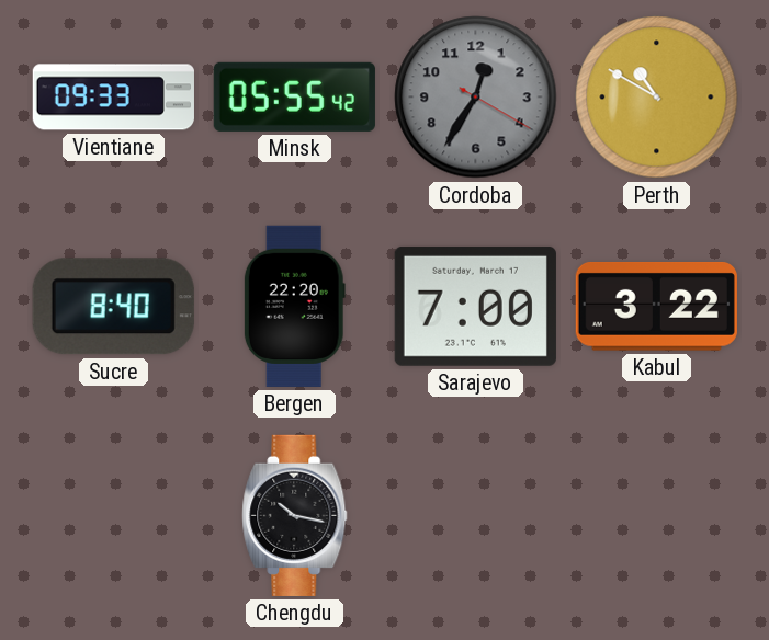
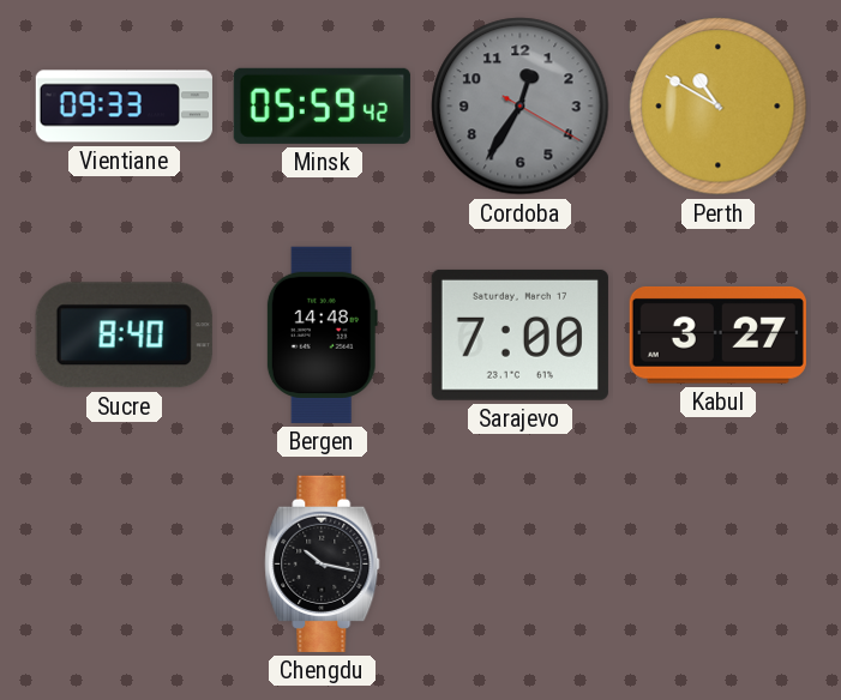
Minsk: 05:55 -> 05:59 (322, 105)
Bergen: 22:20 -> 14:48 (322, 334)
Kabul: 3:22 -> 3:27 (717, 334)
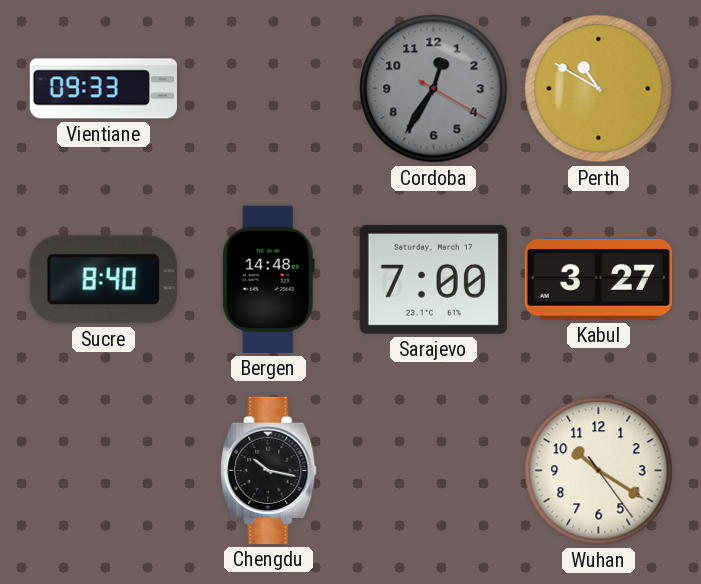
Minsk: 05:59 -> none (322, 105)
Wuhan: none -> 10:20 (599, 471)
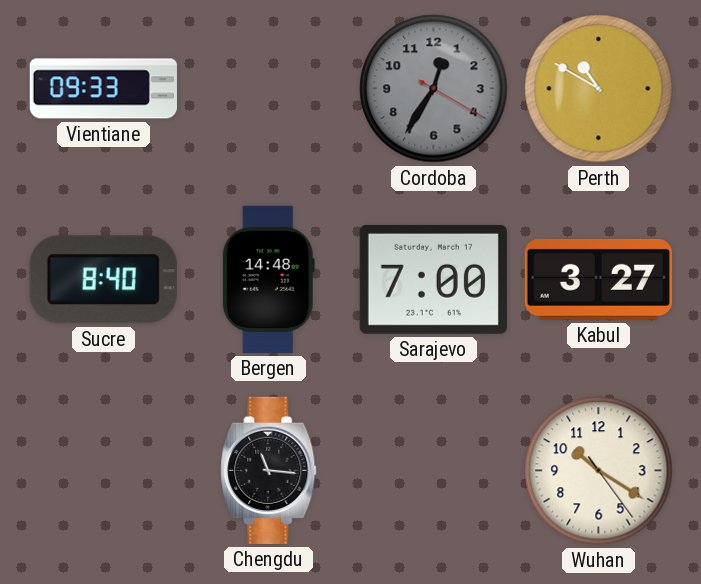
Chengdu: 10:17 -> 11:16 (269, 470)
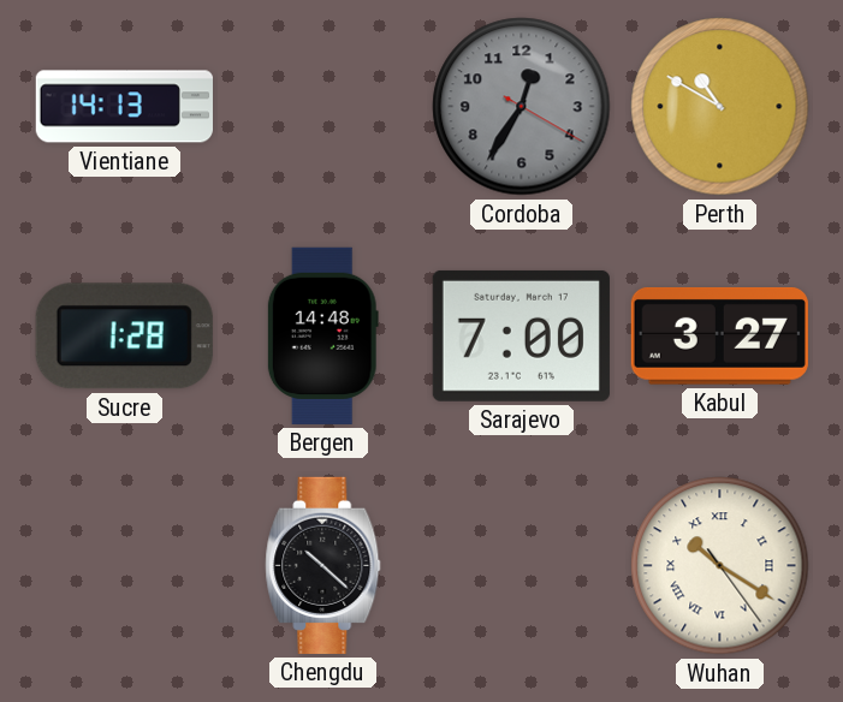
Vientiane: 09:33 -> 14:13 (124, 107)
Sucre: 8:40 -> 1:28 (124, 337)
Chengdu: 11:16 -> 10:22 (323, 565)
Wuhan numerals: Arabic -> Roman (720, 566)
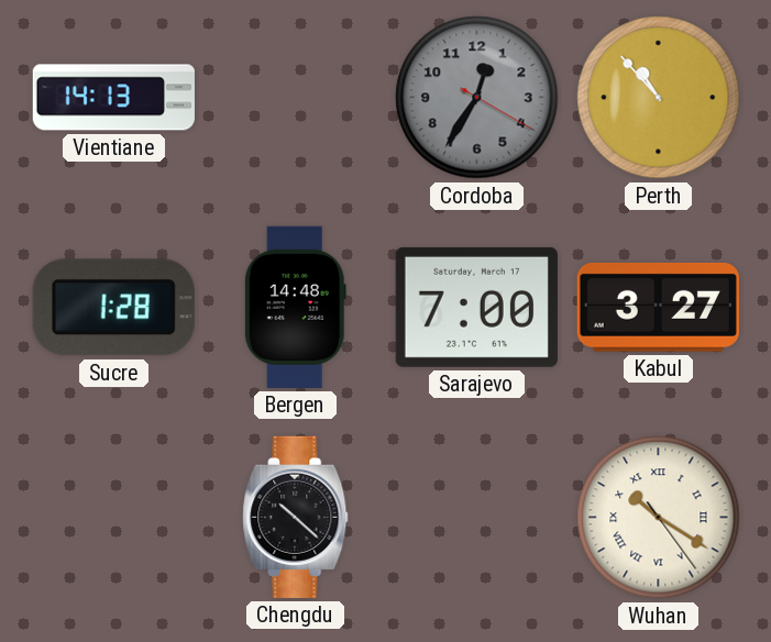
Perth: 10:50 -> 10:53 (659, 98)
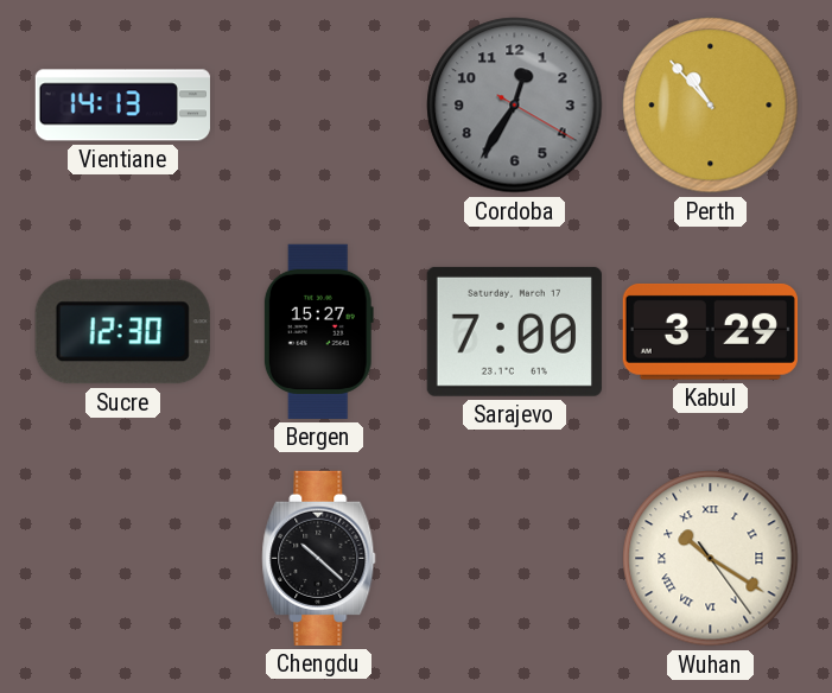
Sucre: 1:28 -> 12:30 (122, 332)
Bergen: 14:48 -> 15:27 (318, 331)
Kabul: 3:27 -> 3:29 (710, 331)
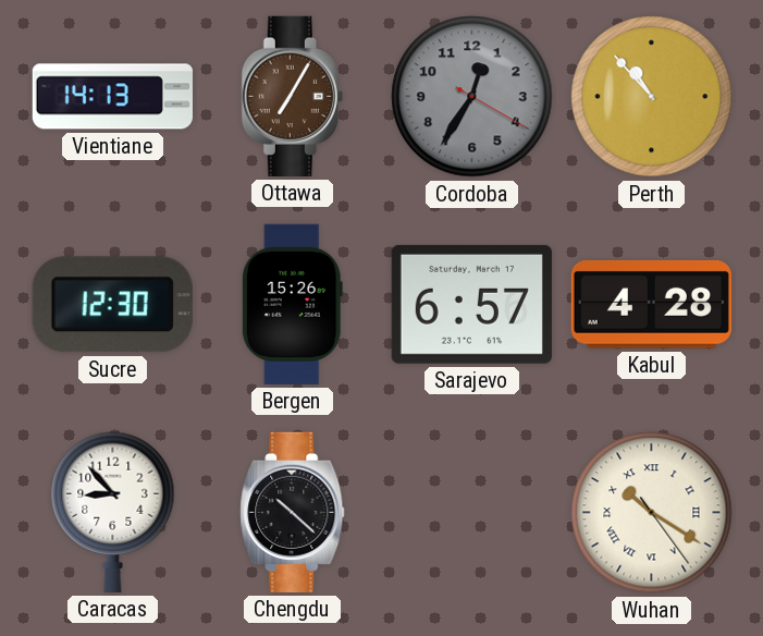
Ottawa: none -> 7:05 (292, 96)
Bergen: 15:27 -> 15:26 (292, 304)
Sarajevo: 7:00 -> 6:57 (471, 304)
Kabul: 3:29 -> 4:28 (651, 304)
Caracas: none -> 8:53 (113, 512)
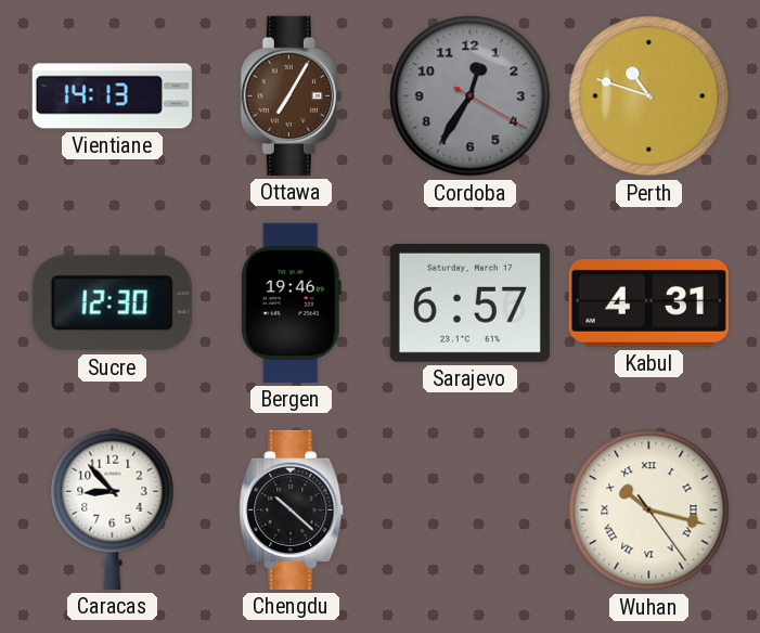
Perth: 10:53 -> 10:48 (649, 96)
Bergen: 15:26 -> 19:46 (291, 302)
Kabul: 4:28 -> 4:31 (648, 302)
Wuhan: 10:20 -> 10:17 (649, 511)
